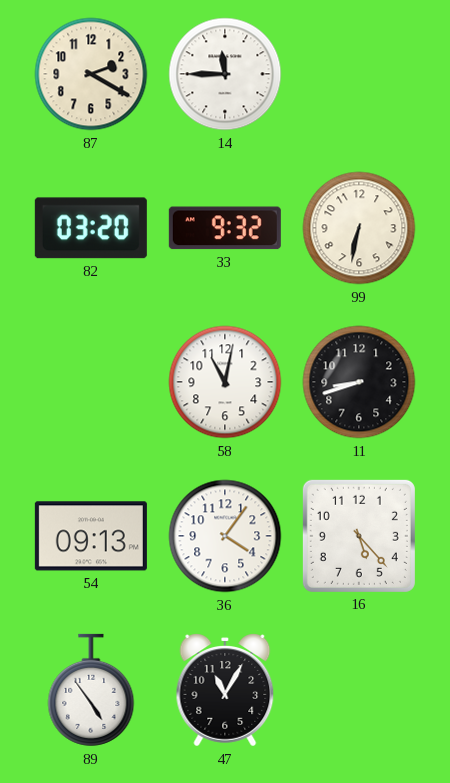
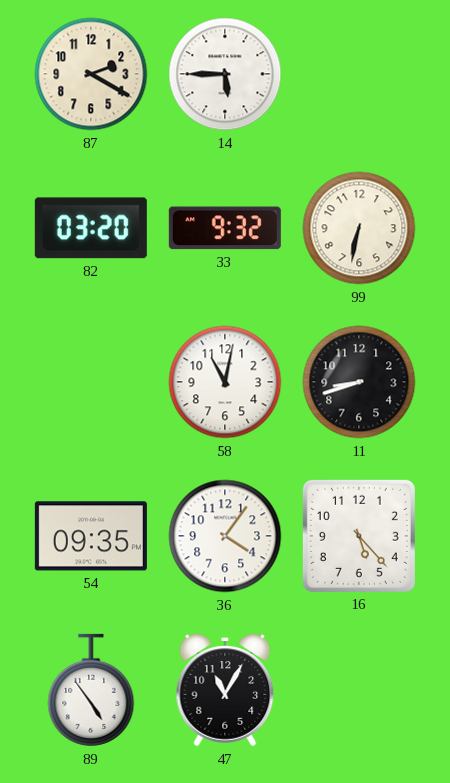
14: 11:45 -> 5:45 (225, 74)
54: 09:13 -> 09:35 (91, 536)
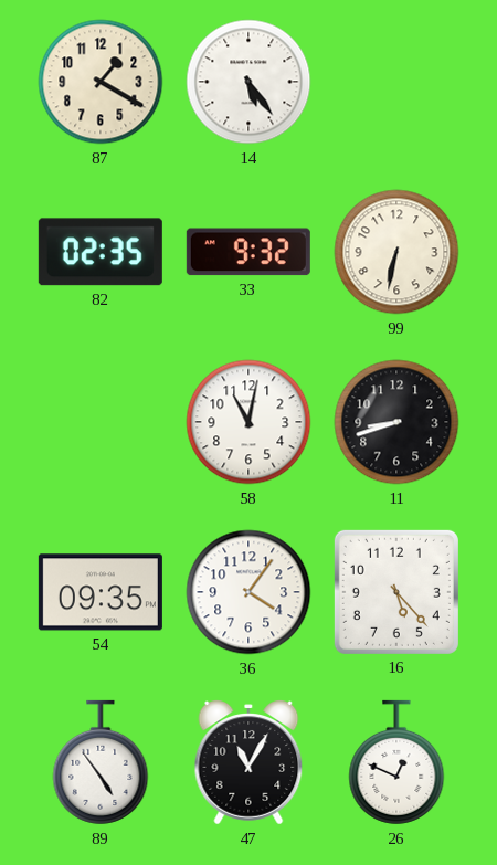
87: 2:20 -> 1:20 (101, 82)
14: 5:45 -> 5:24 (248, 82)
82: 03:20 -> 02:35 (101, 252)
26: none -> 12:49 (396, 762)
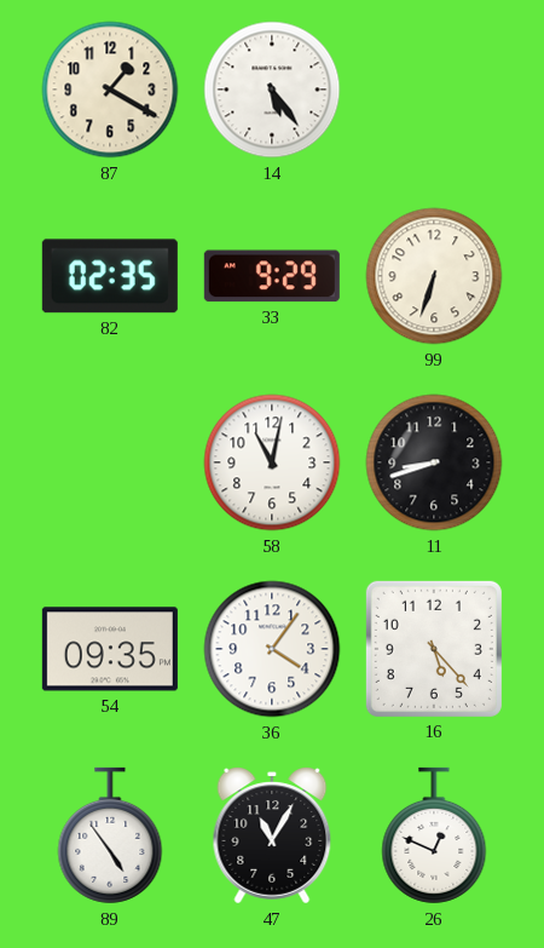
33: 9:32 -> 9:29 (272, 276)
99: 6:32 -> 6:33 (434, 276)
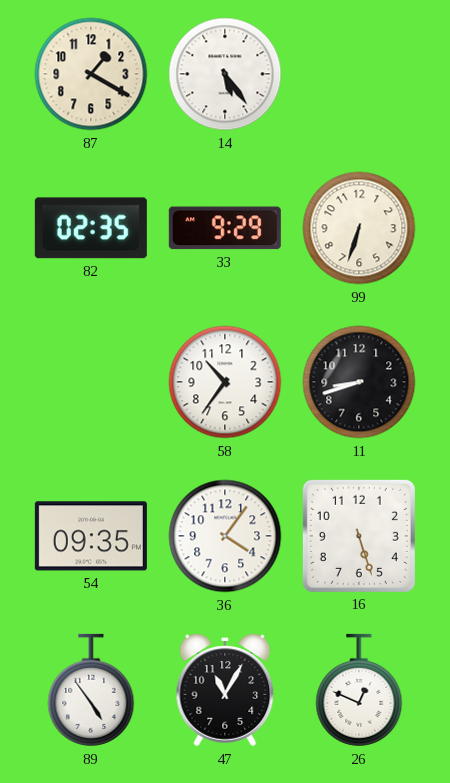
58: 11:02 -> 10:36 (225, 382)
16: 5:23 -> 5:27 (359, 536)
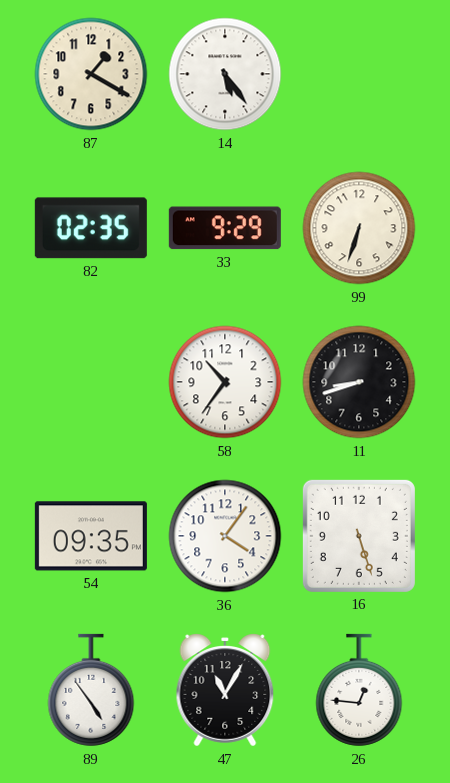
26: 12:49 -> 12:46 (359, 690)
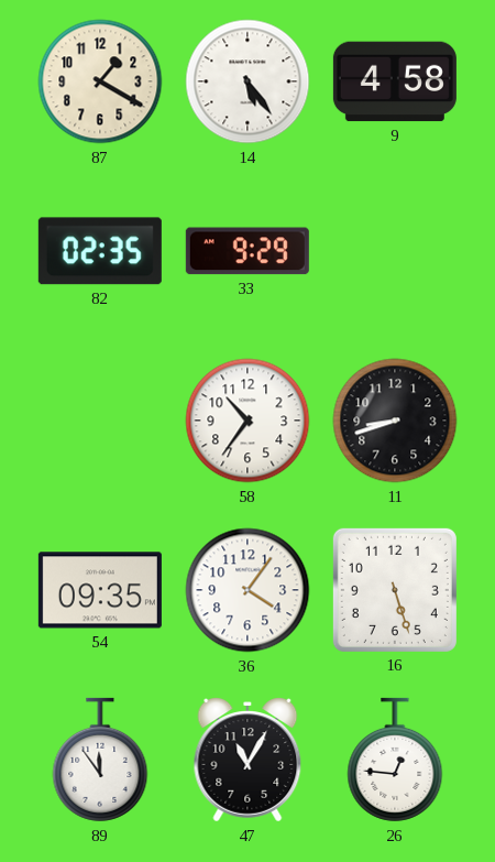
9: none -> 4:58 (395, 81)
99: 6:33 -> none (359, 228)
89: 4:54 -> 11:54 (100, 760)
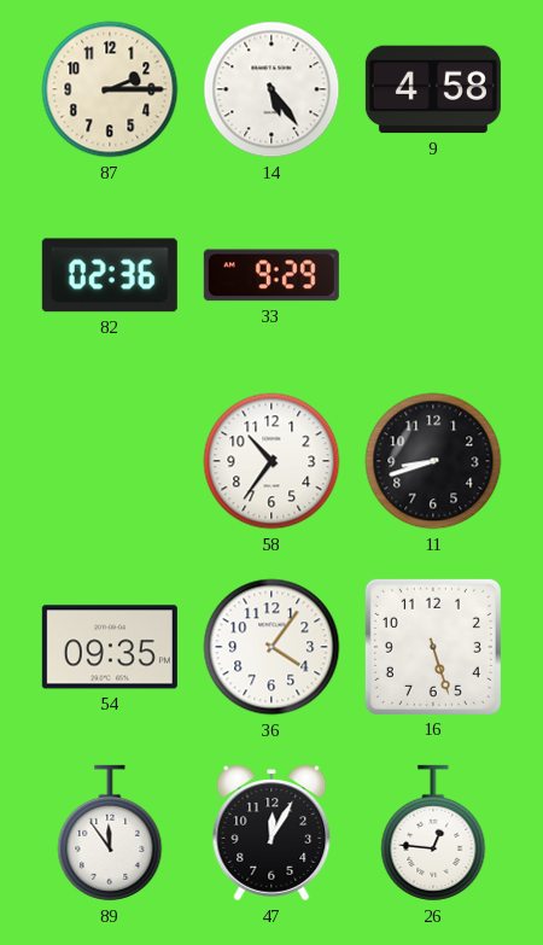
87: 1:20 -> 2:15 (110, 89)
82: 02:35 -> 02:36 (110, 275)
47: 11:05 -> 12:05 (271, 833)
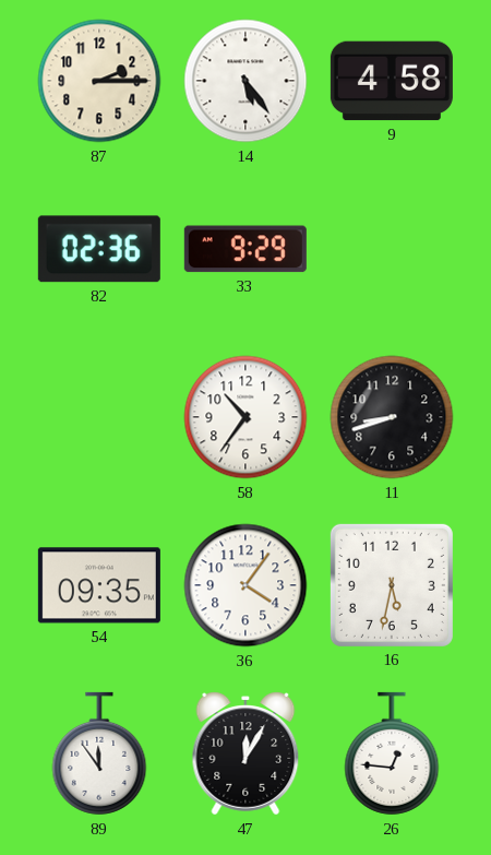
16: 5:27 -> 5:32 (392, 585)
